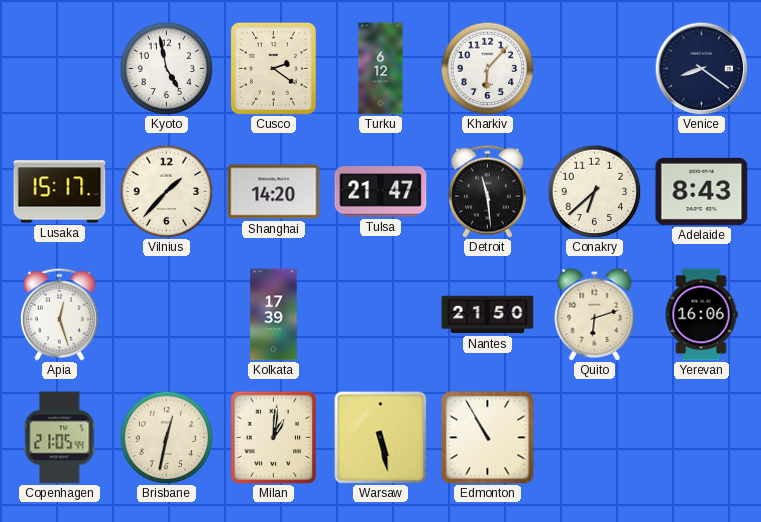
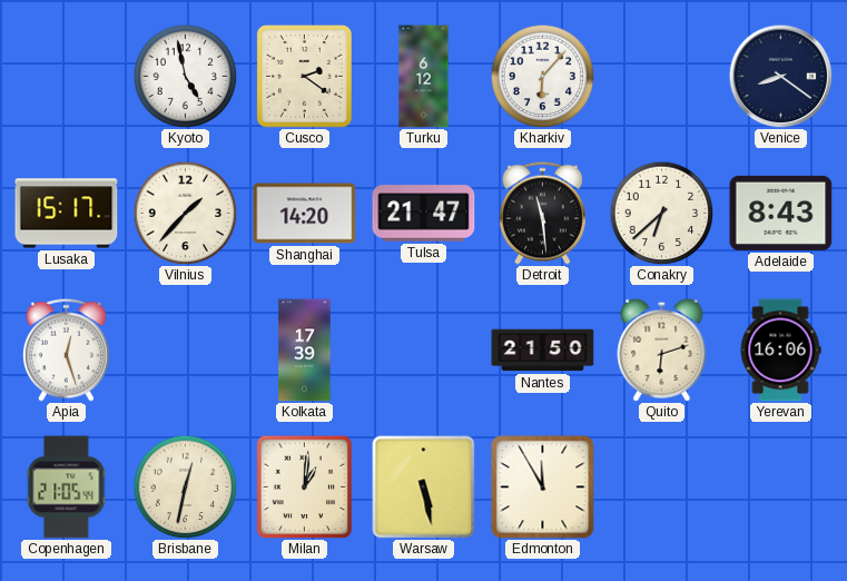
Edmonton: 10:55 -> 11:55 (543, 488)
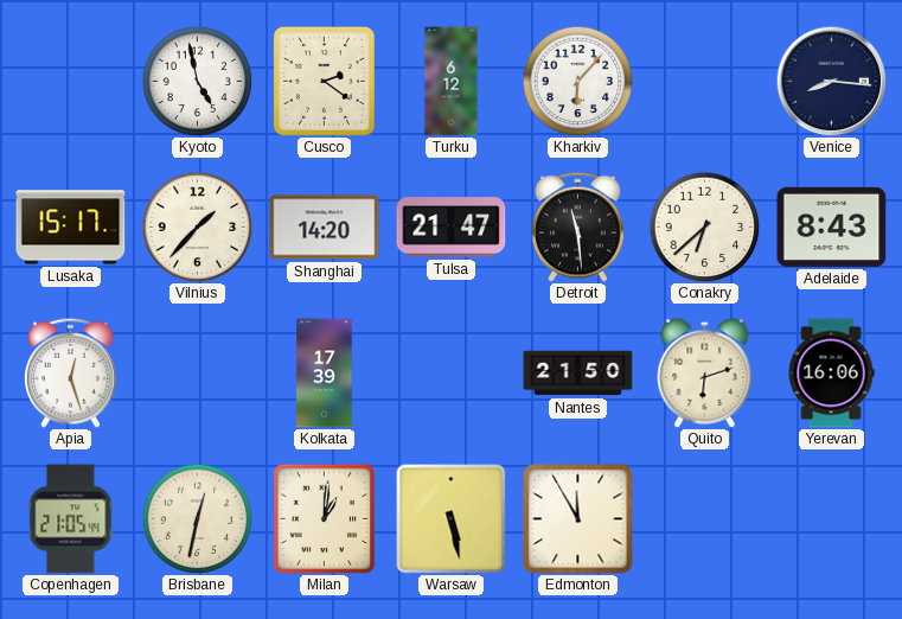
Venice: 8:21 -> 8:16 (831, 81)
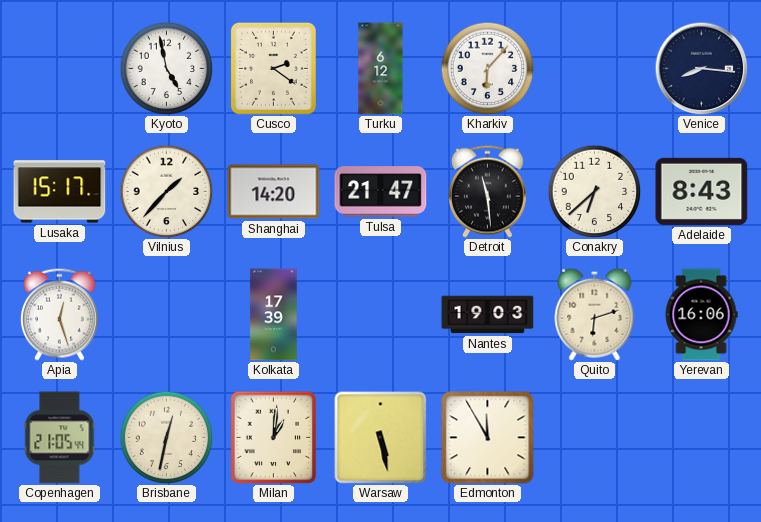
Nantes: 21:50 -> 19:03 (488, 315)
